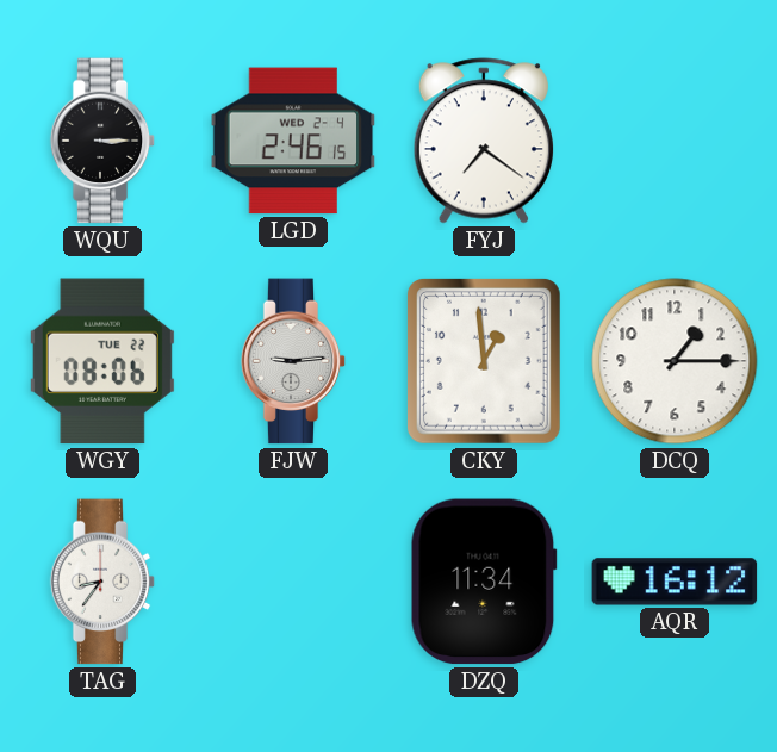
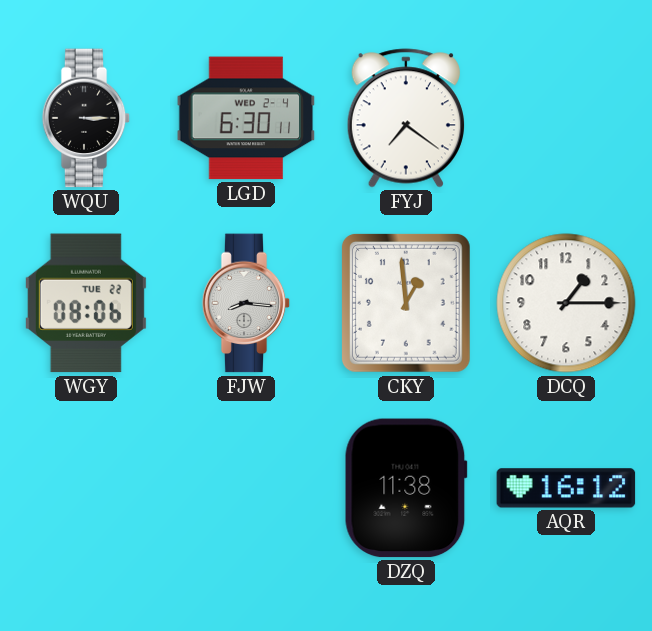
LGD: 2:46 -> 6:30 (246, 118)
FJW: 9:14 -> 8:16 (246, 303)
TAG: 8:36 -> none (102, 582)
DZQ: 11:34 -> 11:38 (406, 488)
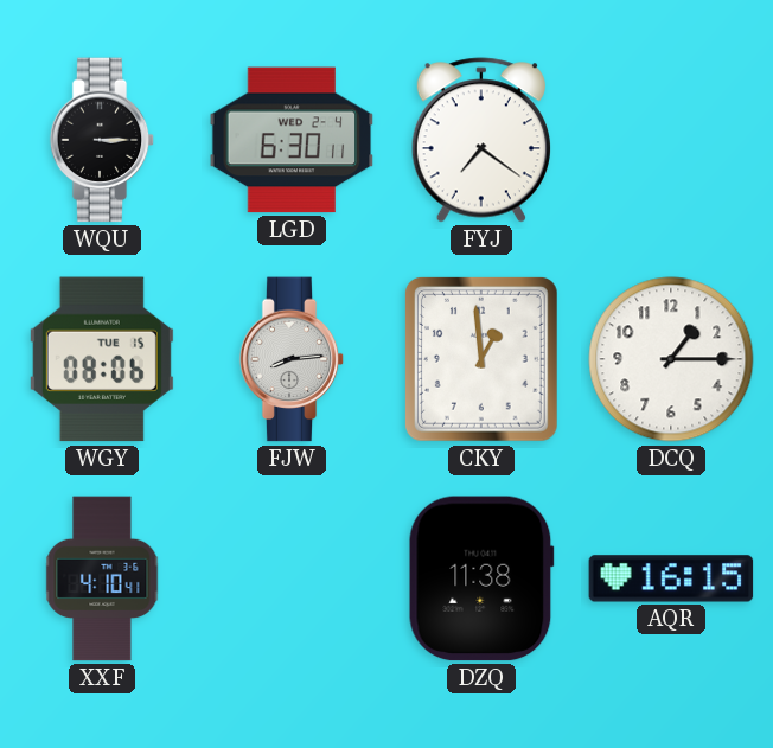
WGY date: TUE 22 -> TUE 15 (102, 359)
FJW: 8:16 -> 8:14 (292, 359)
XXF: none -> 4:10 (102, 578)
AQR: 16:12 -> 16:15 (671, 578)
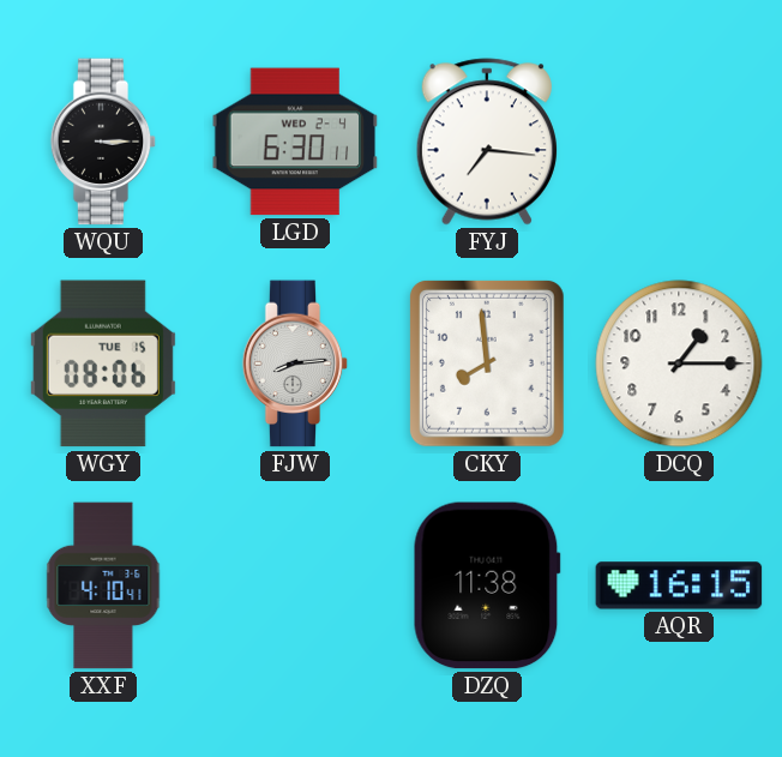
FYJ: 7:21 -> 7:16 (487, 142)
CKY: 12:59 -> 7:59 (487, 365)
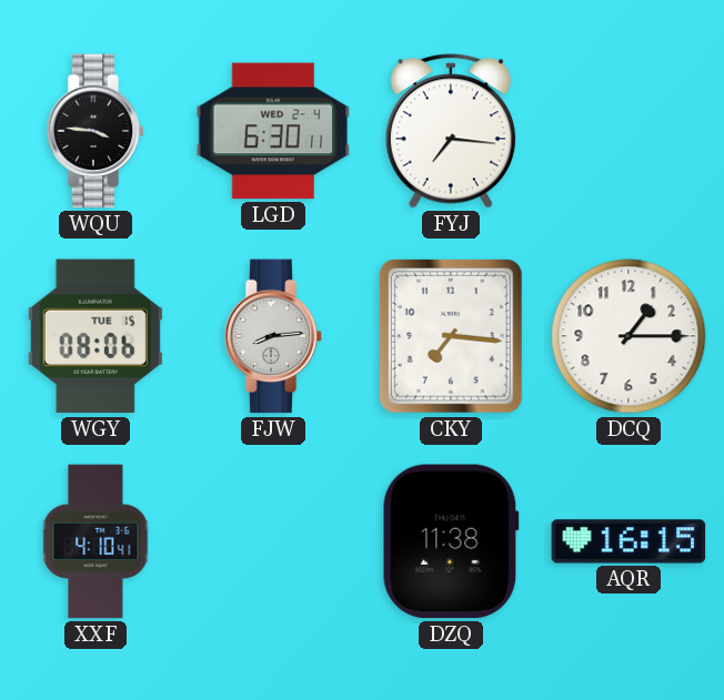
WQU: 3:15 -> 3:46 (95, 131)
CKY: 7:59 -> 7:16 (451, 337)
